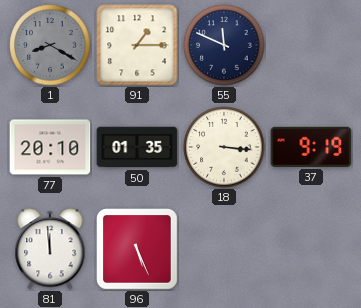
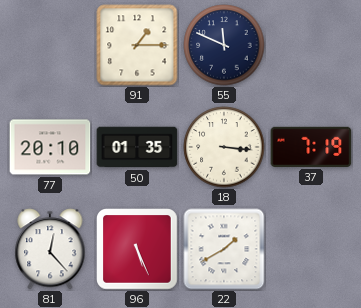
1: 8:20 -> none (50, 45)
37: 9:19 -> 7:19 (311, 147)
81: 11:59 -> 12:23 (50, 249)
22: none -> 1:40 (224, 249)
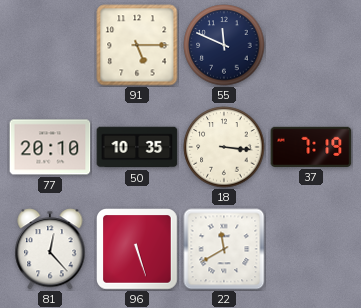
91: 1:15 -> 5:15 (137, 45)
50: 01:35 -> 10:35 (137, 147)
96: 5:26 -> 5:27 (137, 249)
22: 1:40 -> 11:40 (224, 249)
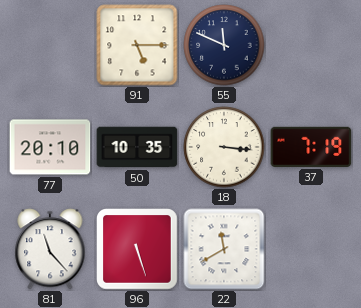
81: 12:23 -> 11:23 (50, 249)
